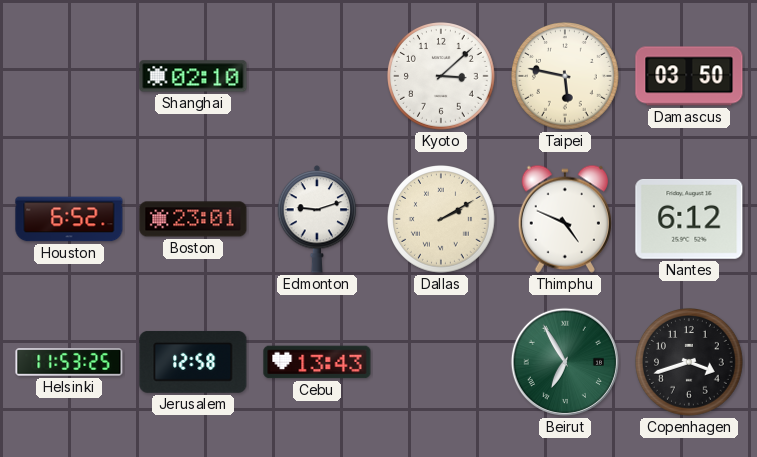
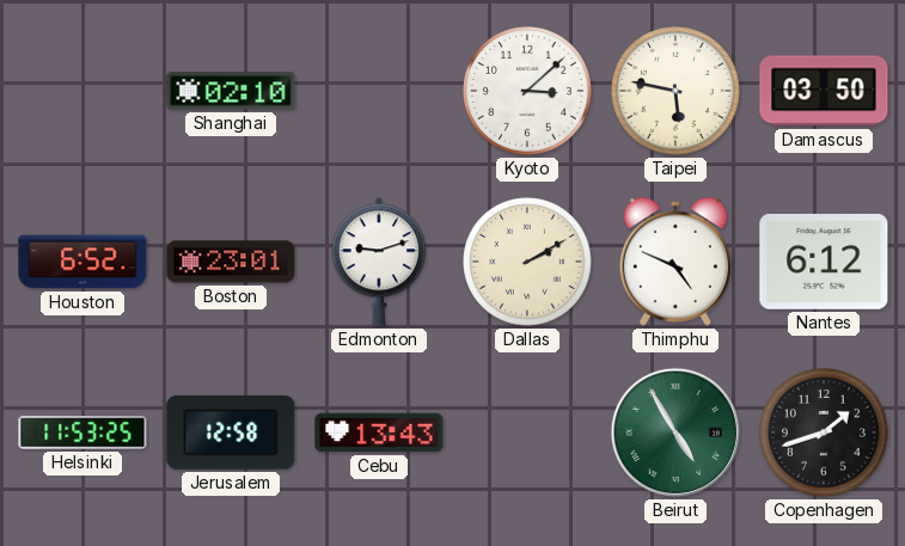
Beirut: 6:55 -> 4:55 (675, 432)
Copenhagen: 3:42 -> 1:42 (825, 434)
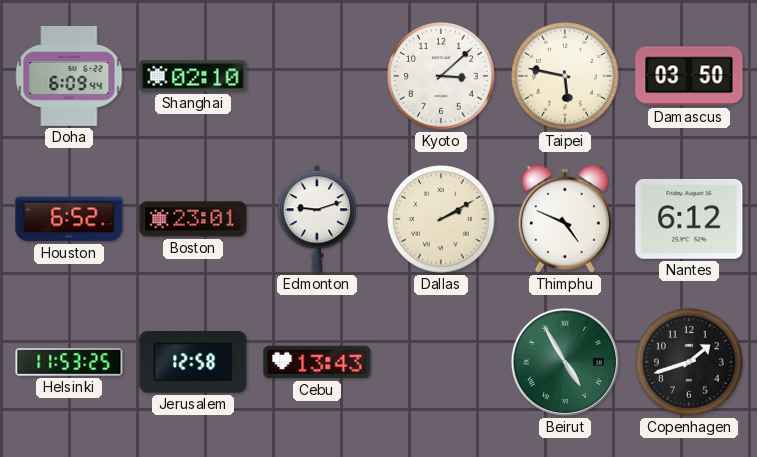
Doha: none -> 6:09 (69, 76)
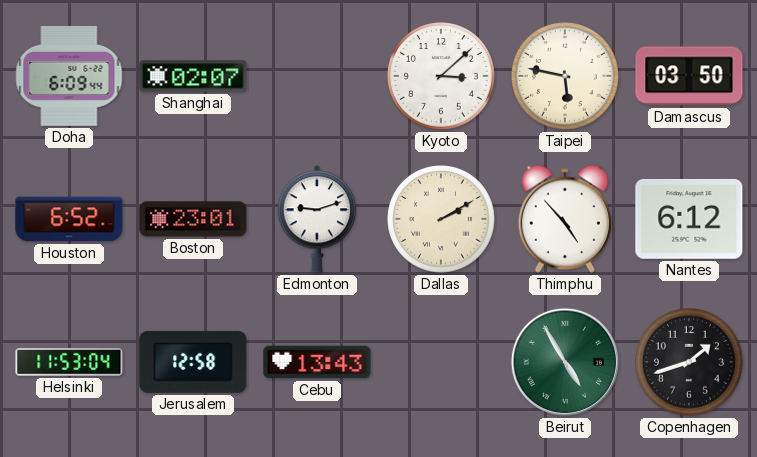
Shanghai: 02:10 -> 02:07 (193, 76)
Thimphu: 4:49 -> 4:53 (565, 219)
Helsinki: 11:53:25 -> 11:53:04 (69, 362)
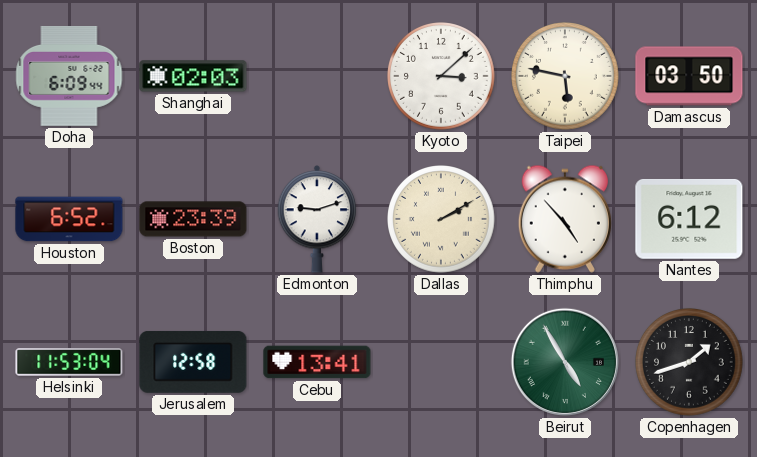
Shanghai: 02:07 -> 02:03 (193, 76)
Boston: 23:01 -> 23:39 (193, 219)
Cebu: 13:43 -> 13:41 (317, 362)
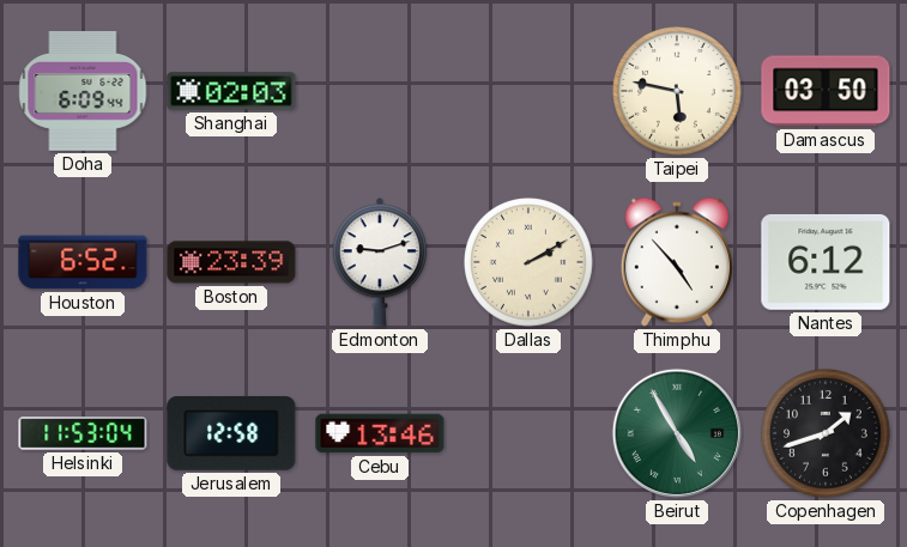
Kyoto: 3:08 -> none (442, 77)
Cebu: 13:41 -> 13:46 (380, 433)
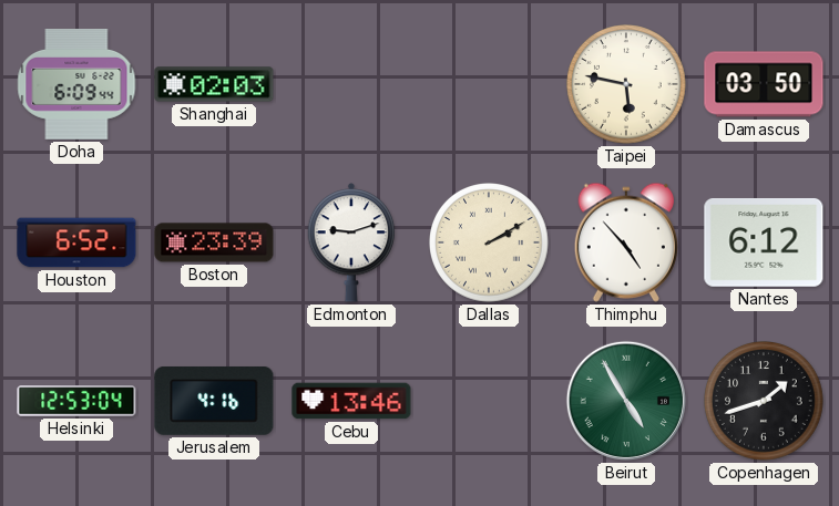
Helsinki: 11:53 -> 12:53 (76, 401)
Jerusalem: 12:58 -> 4:16 (214, 401)
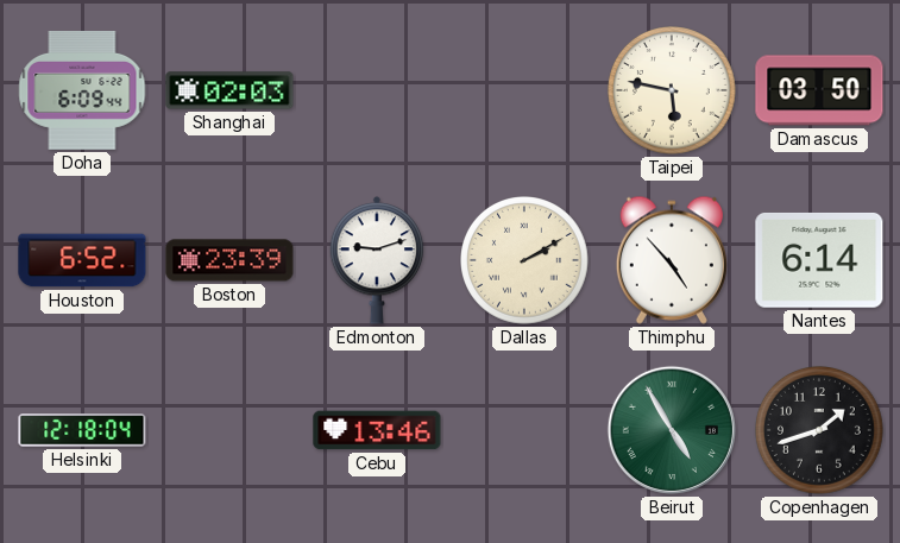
Nantes: 6:12 -> 6:14 (819, 260)
Helsinki: 12:53 -> 12:18 (82, 430)
Jerusalem: 4:16 -> none (214, 401)
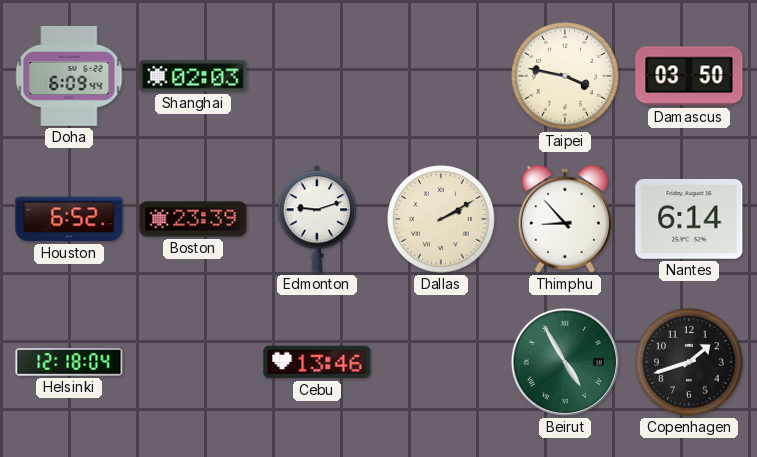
Taipei: 5:47 -> 3:47 (566, 77)
Thimphu: 4:53 -> 8:53 (565, 219)
